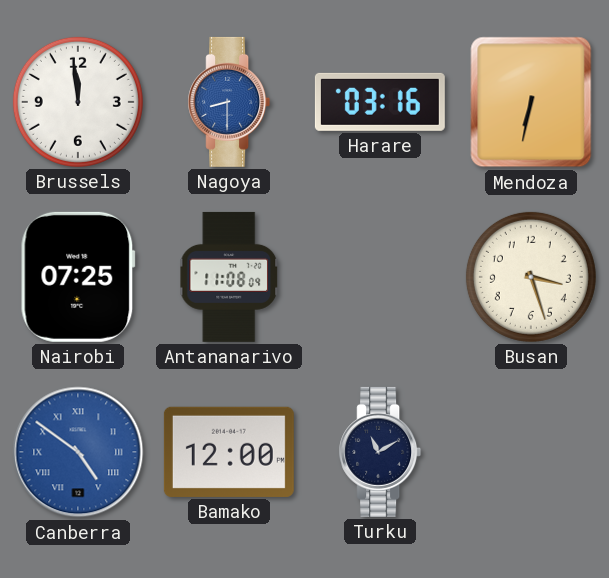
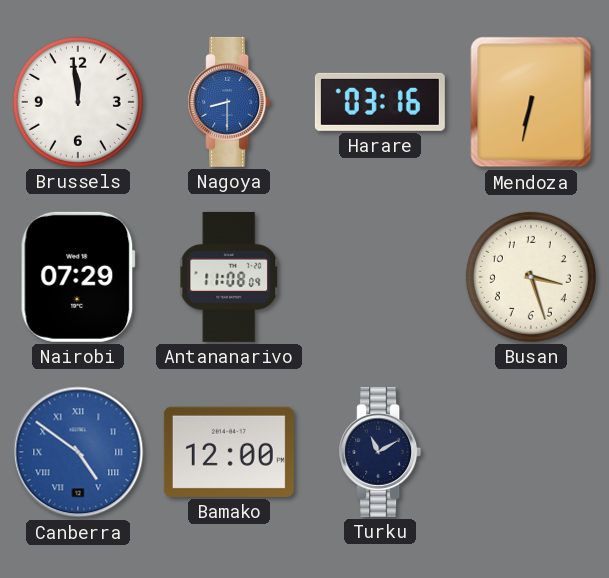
Nairobi: 07:25 -> 07:29 (78, 277)
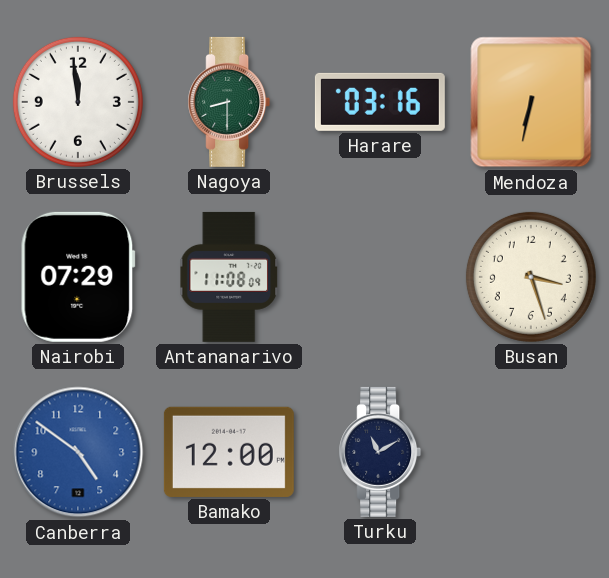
Nagoya dial: blue -> green (229, 102)
Canberra numerals: Roman -> Arabic (78, 452)
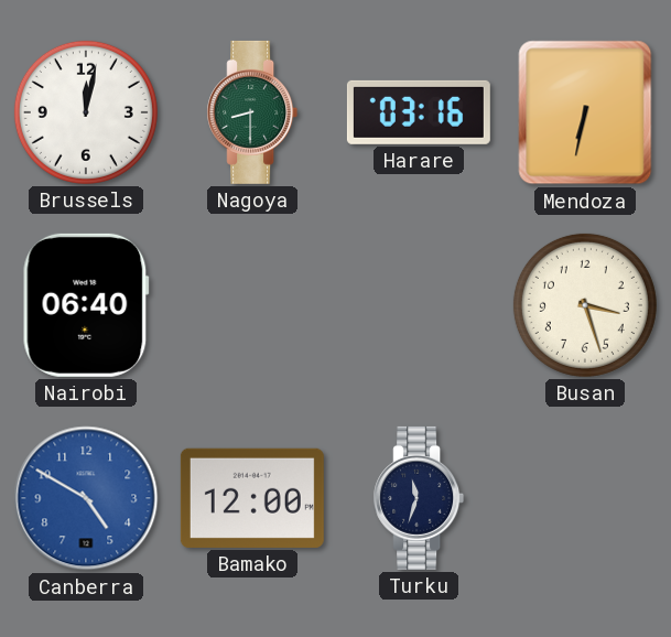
Brussels: 11:59 -> 12:02 (86, 112)
Nairobi: 07:29 -> 06:40 (86, 305)
Antananarivo: 11:08 -> none (229, 277)
Canberra: 4:51 -> 4:50 (86, 498)
Turku: 11:10 -> 11:33 (419, 498)
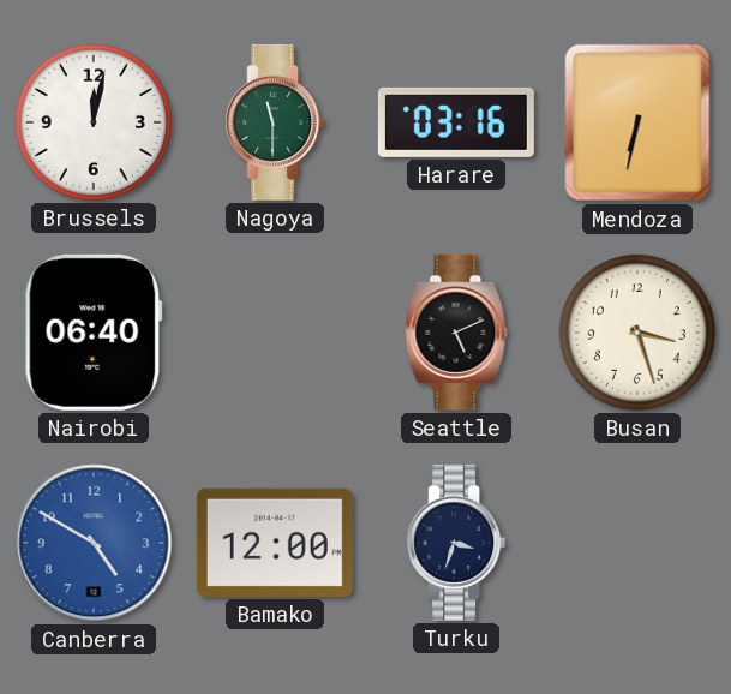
Nagoya: 8:30 -> 11:30 (275, 122)
Seattle: none -> 5:11 (456, 333)
Turku: 11:33 -> 3:33 (456, 543)
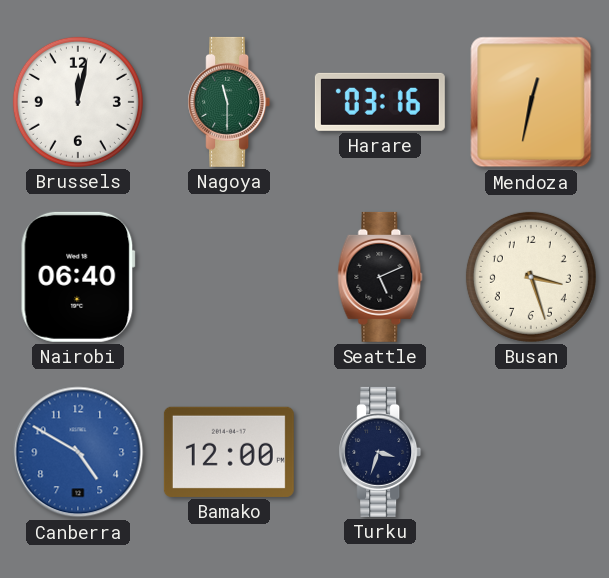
Mendoza: 6:32 -> 12:32 (531, 102)
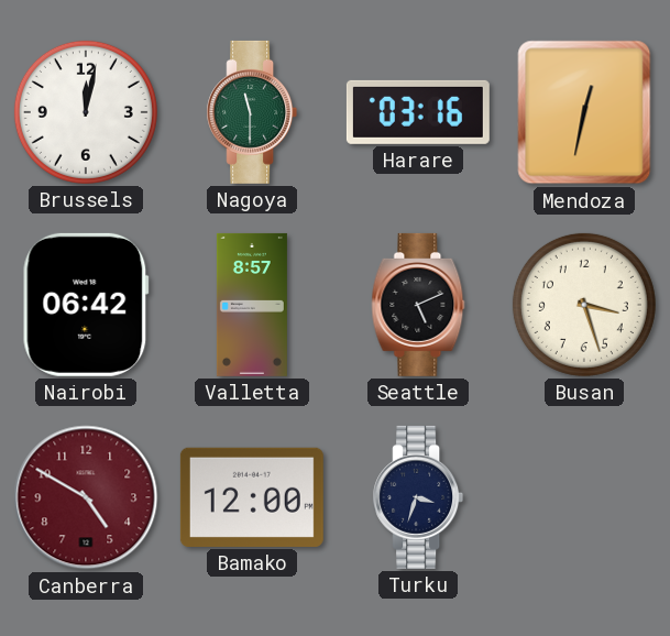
Nairobi: 06:40 -> 06:42 (86, 305)
Valletta: none -> 8:57 (252, 305)
Canberra dial: blue -> burgundy (86, 497)
